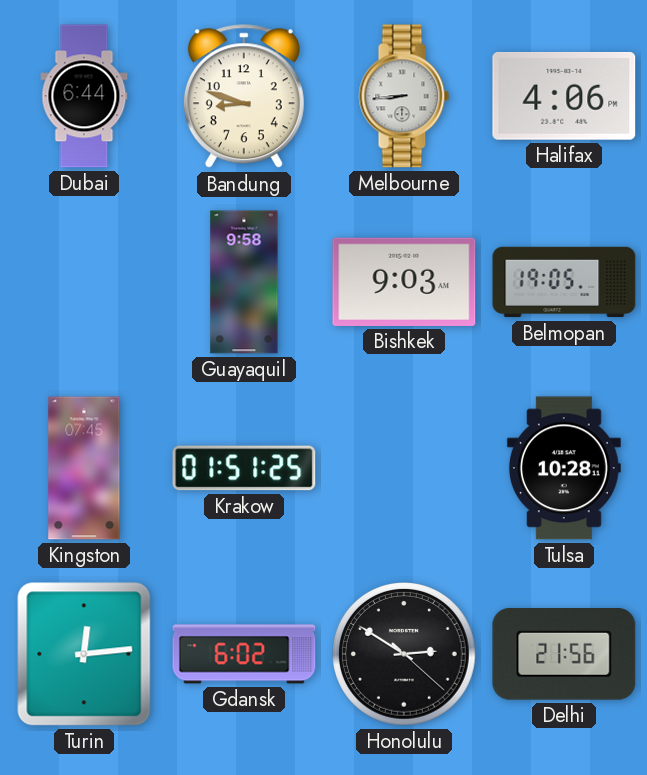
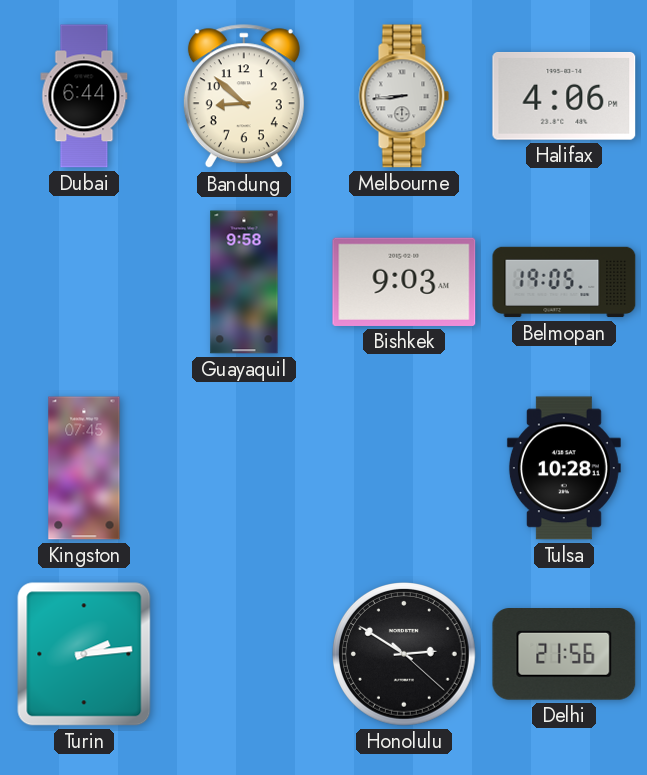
Bandung: 8:48 -> 8:52 (244, 97)
Krakow: 01:51 -> none (244, 468)
Turin: 12:14 -> 2:14 (84, 654)
Gdansk: 6:02 -> none (244, 654)
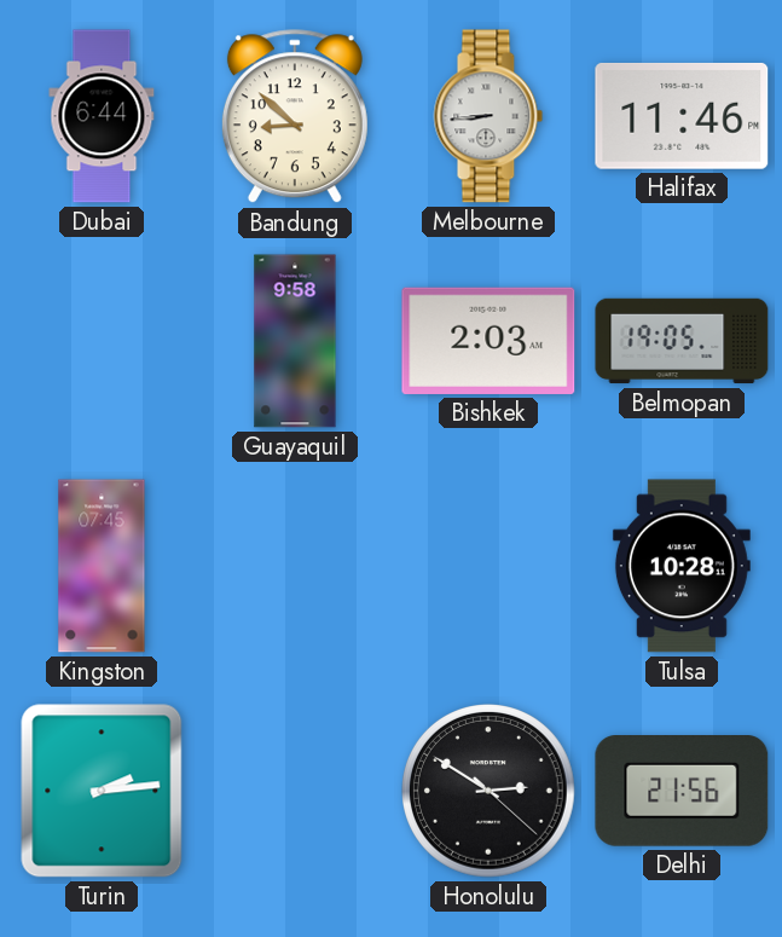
Halifax: 4:06 -> 11:46 (682, 116)
Bishkek: 9:03 -> 2:03 (488, 341)
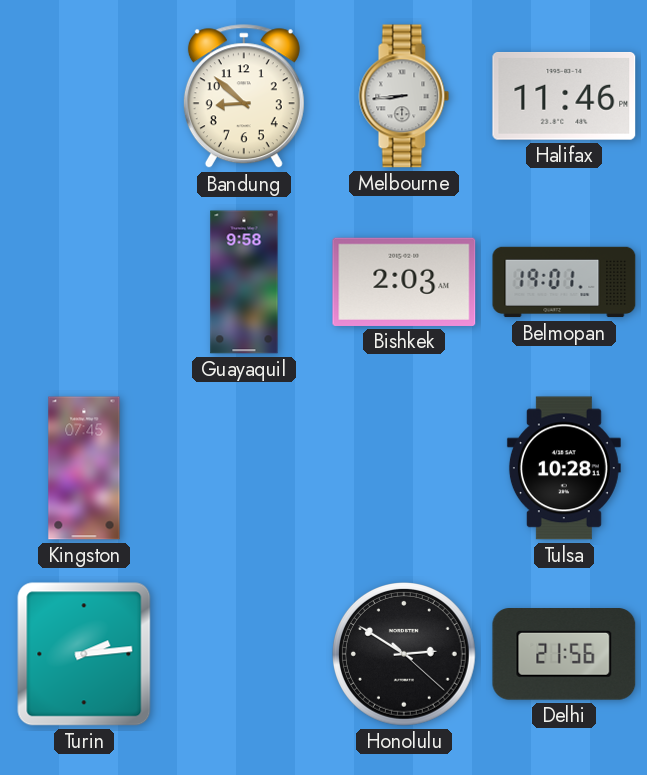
Dubai: 6:44 -> none (102, 116)
Belmopan: 19:05 -> 19:01 (564, 282)
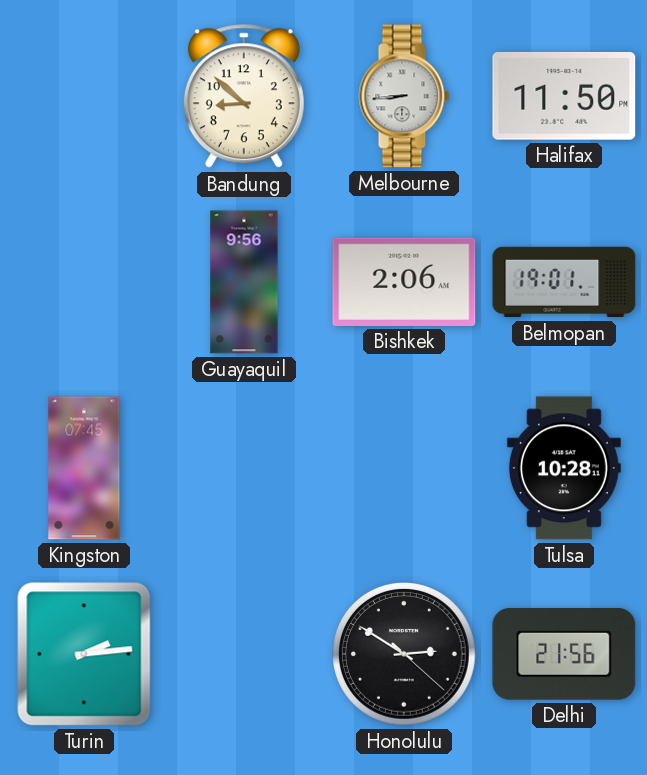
Halifax: 11:46 -> 11:50 (564, 96)
Guayaquil: 9:58 -> 9:56 (244, 282)
Bishkek: 2:03 -> 2:06 (404, 282)
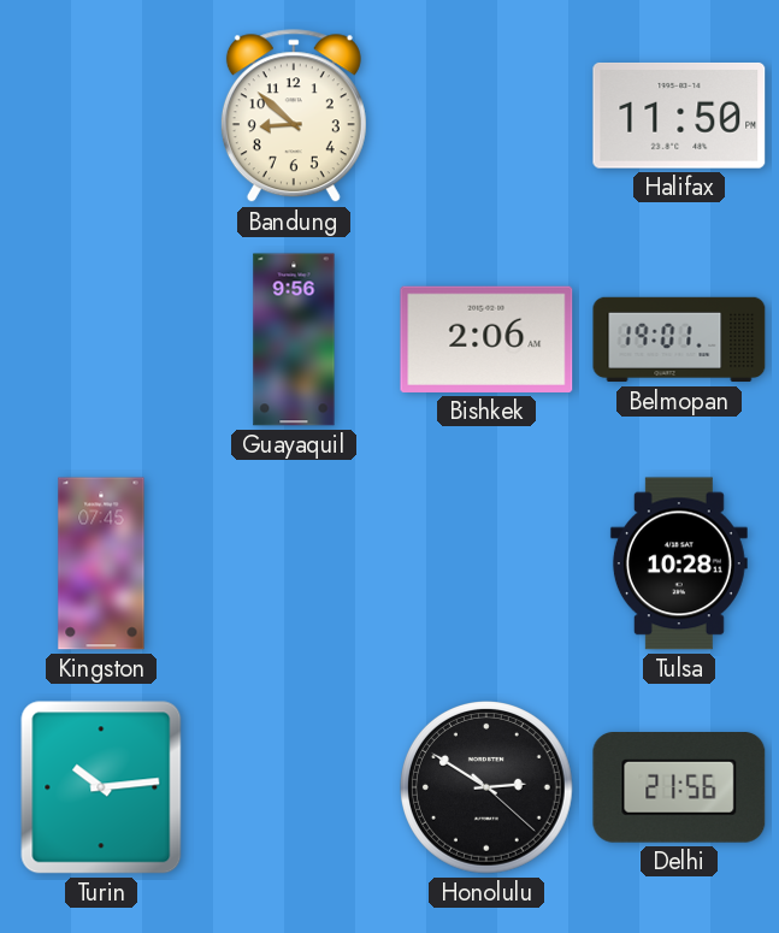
Melbourne: 8:44 -> none (404, 96)
Turin: 2:14 -> 10:14 (101, 787)
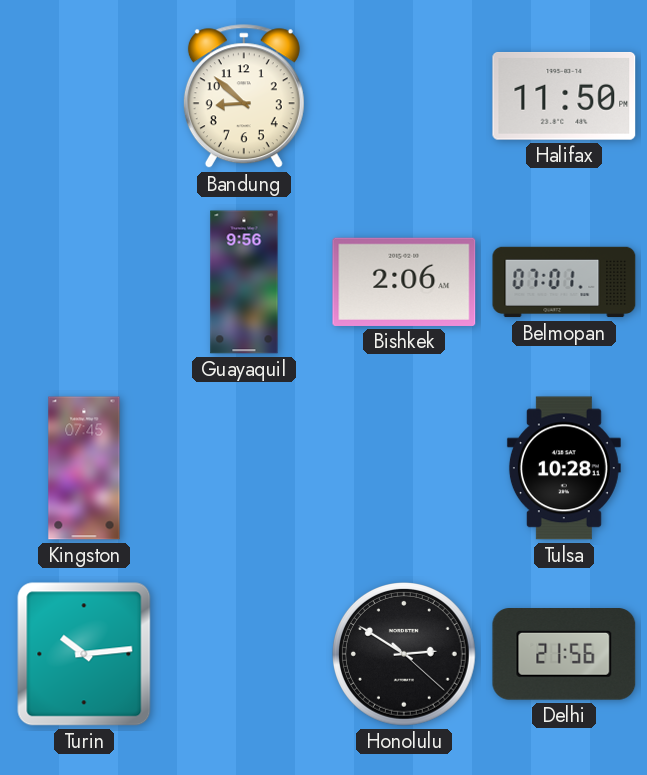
Belmopan: 19:01 -> 07:01 (564, 282)
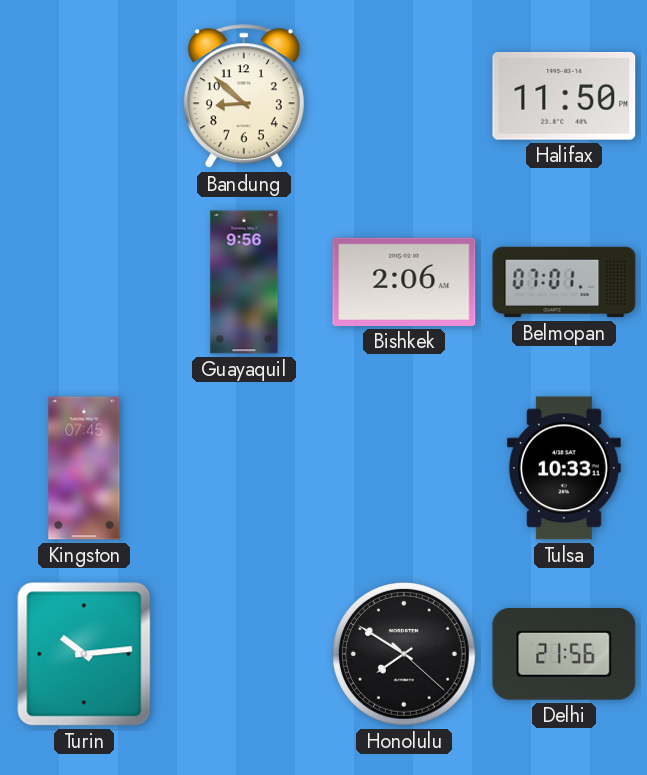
Tulsa: 10:28 -> 10:33 (564, 468)
Honolulu: 2:50 -> 7:50 (405, 655)
